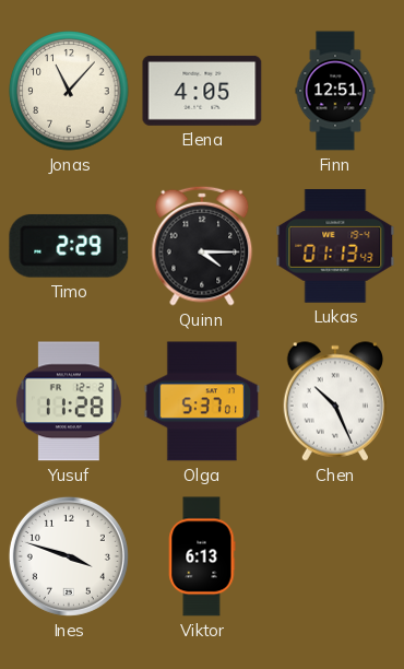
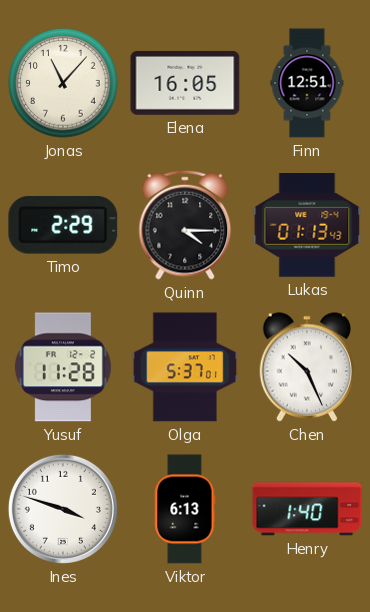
Elena: 4:05 -> 16:05 (185, 83)
Henry: none -> 1:40 (307, 509)
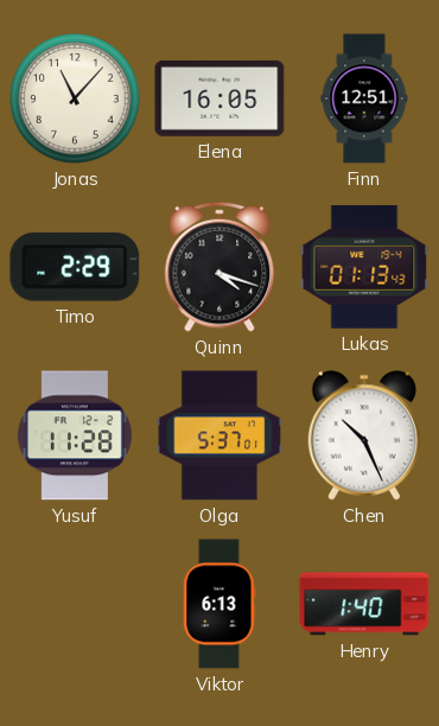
Quinn: 4:15 -> 4:18 (220, 267)
Ines: 3:48 -> none (63, 509)
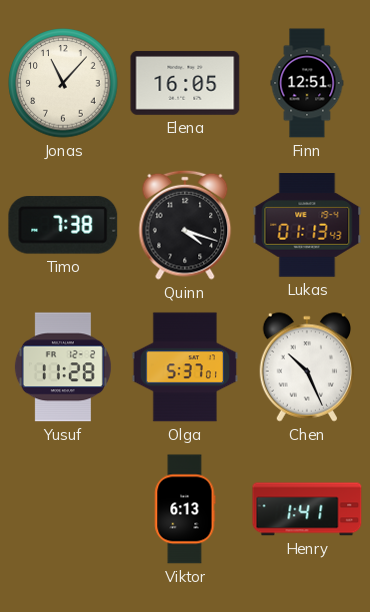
Timo: 2:29 -> 7:38 (63, 225)
Henry: 1:40 -> 1:41 (307, 509)
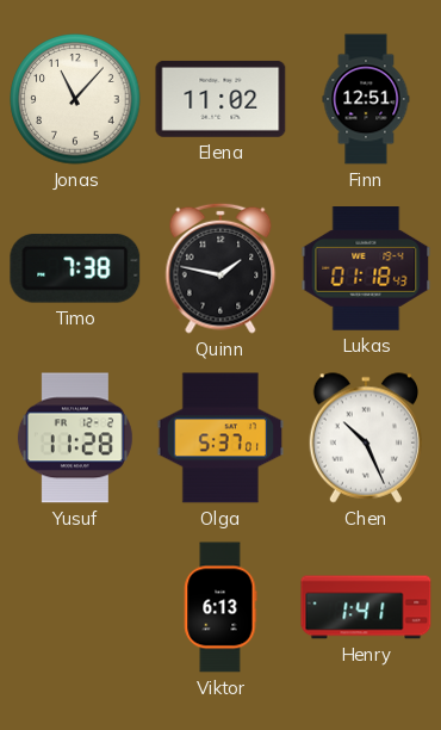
Elena: 16:05 -> 11:02 (220, 99)
Quinn: 4:18 -> 1:47 (220, 268)
Lukas: 01:13 -> 01:18 (366, 270)
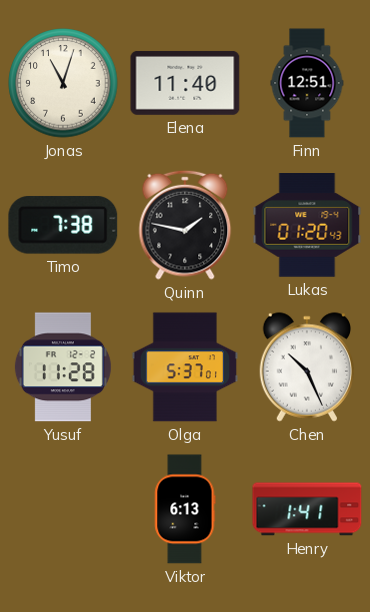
Jonas: 11:07 -> 11:03 (63, 83)
Elena: 11:02 -> 11:40 (185, 83)
Lukas: 01:18 -> 01:20 (307, 226)
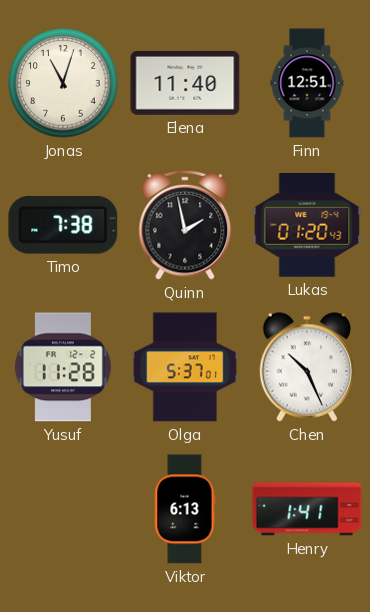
Quinn: 1:47 -> 1:58 (185, 225)
